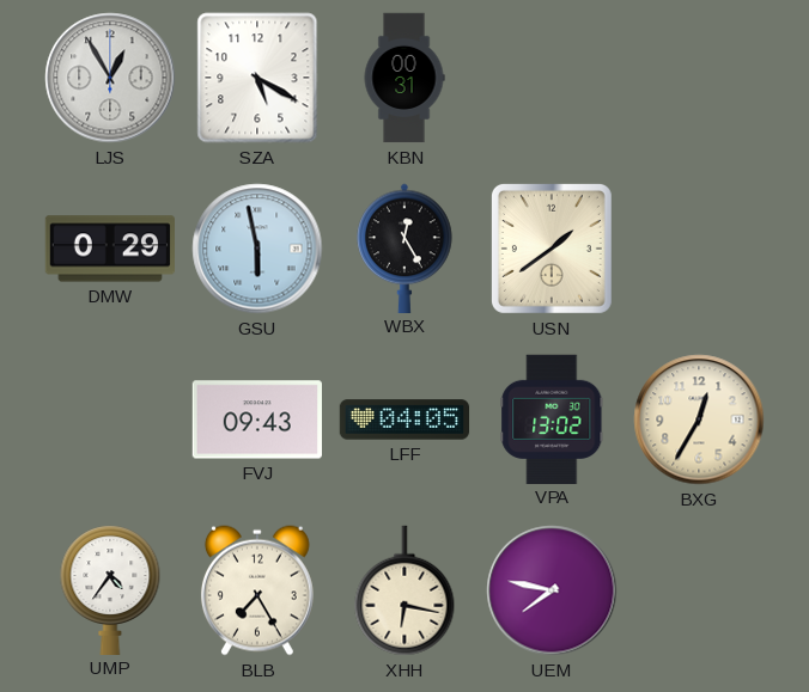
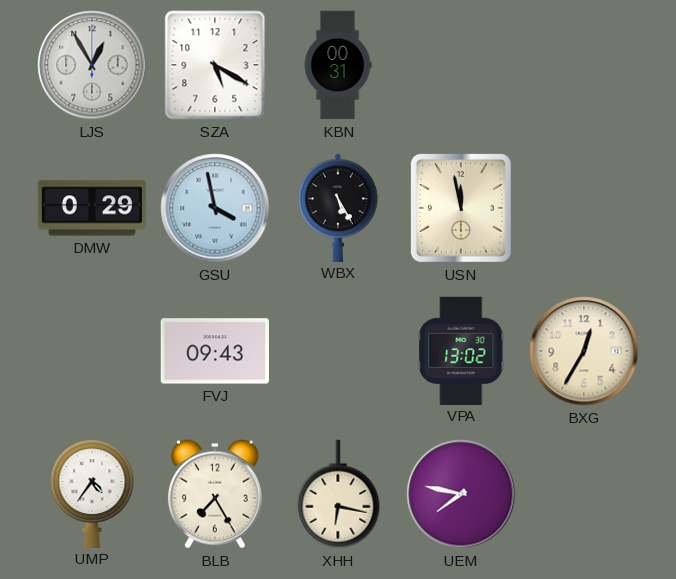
GSU: 5:58 -> 3:58 (215, 208)
WBX: 12:25 -> 5:25 (338, 207)
USN: 1:39 -> 11:58 (461, 208)
LFF: 04:05 -> none (404, 420)
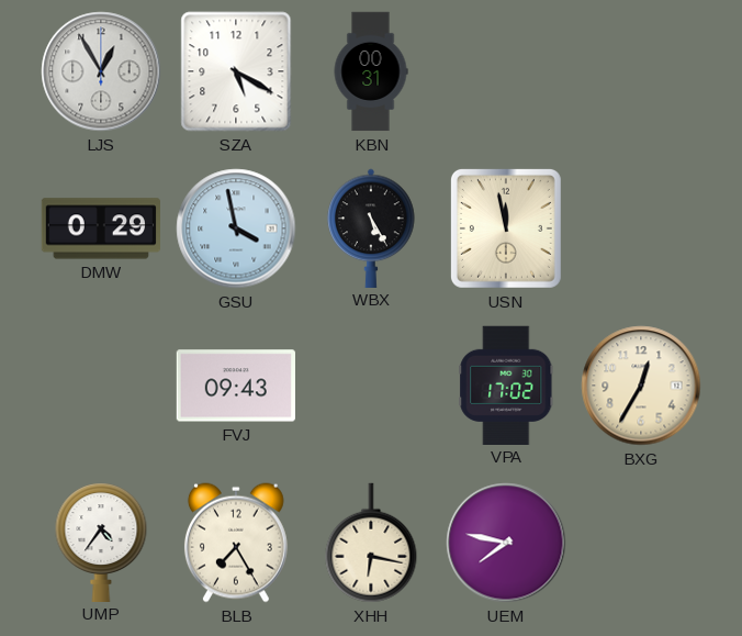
VPA: 13:02 -> 17:02 (506, 384)
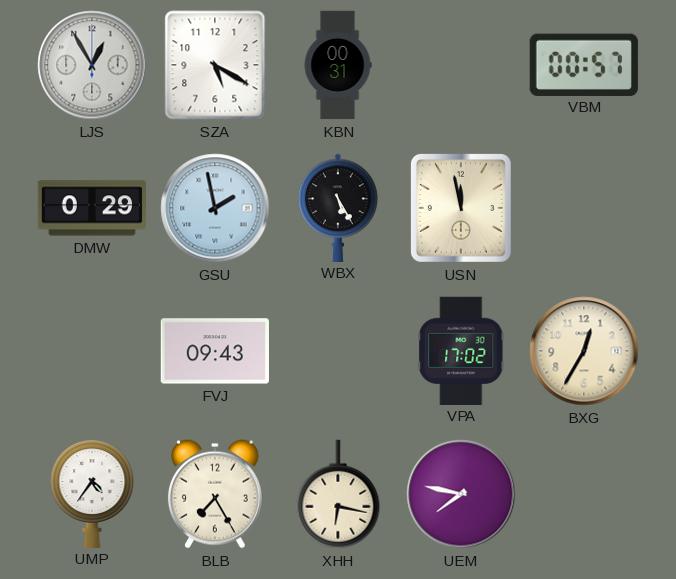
VBM: none -> 00:57 (584, 64)
GSU: 3:58 -> 1:58 (215, 208)
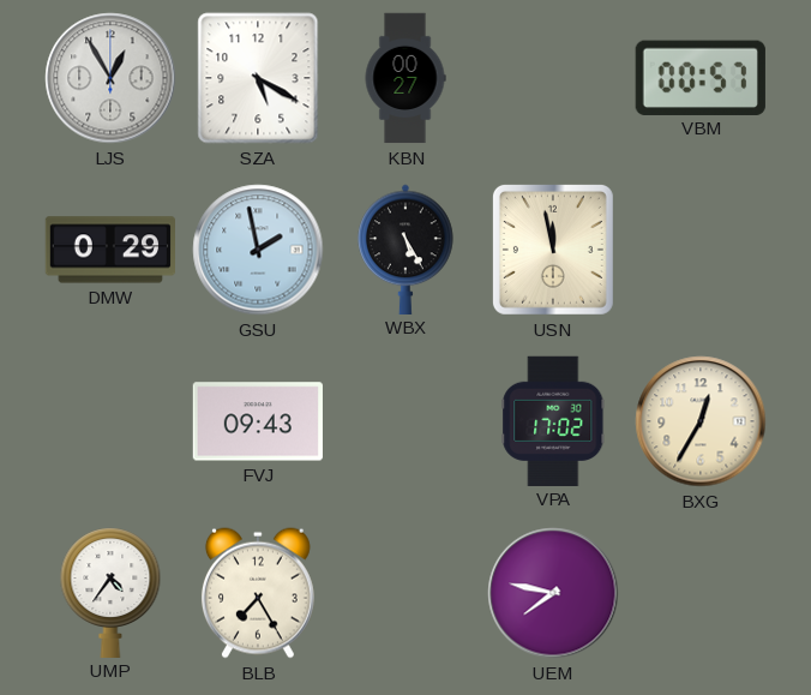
KBN: 00:31 -> 00:27 (405, 78)
XHH: 6:17 -> none (338, 494)
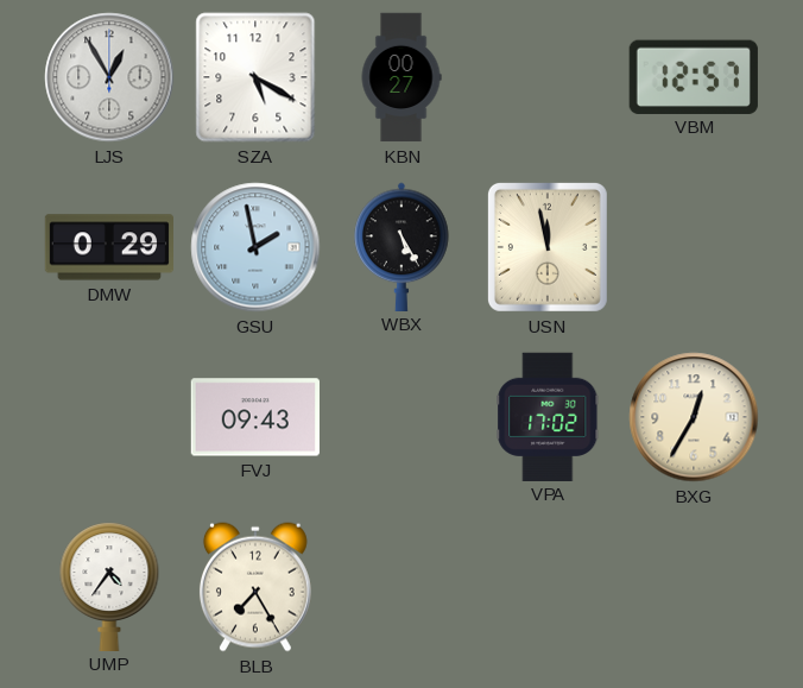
VBM: 00:57 -> 12:57 (694, 76)
UEM: 7:47 -> none (553, 593)
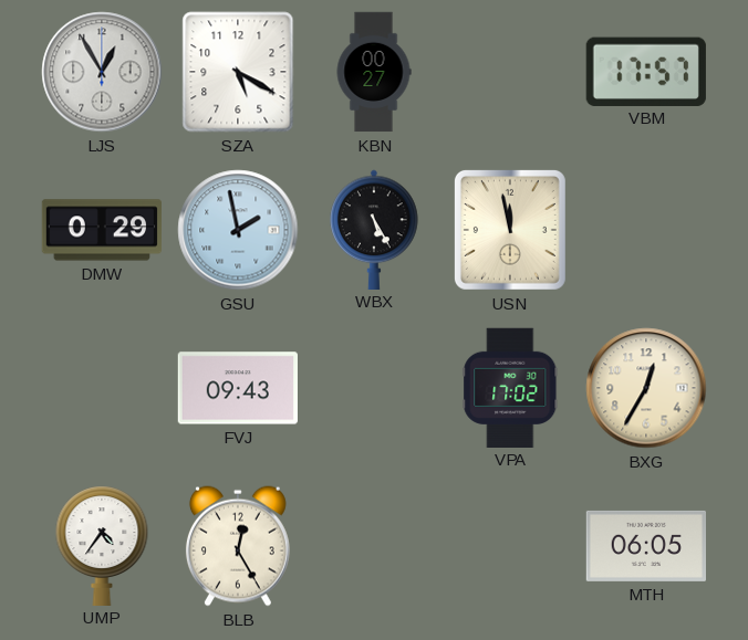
VBM: 12:57 -> 17:57 (646, 71)
BLB: 7:25 -> 12:25 (238, 546)
MTH: none -> 06:05 (645, 546)
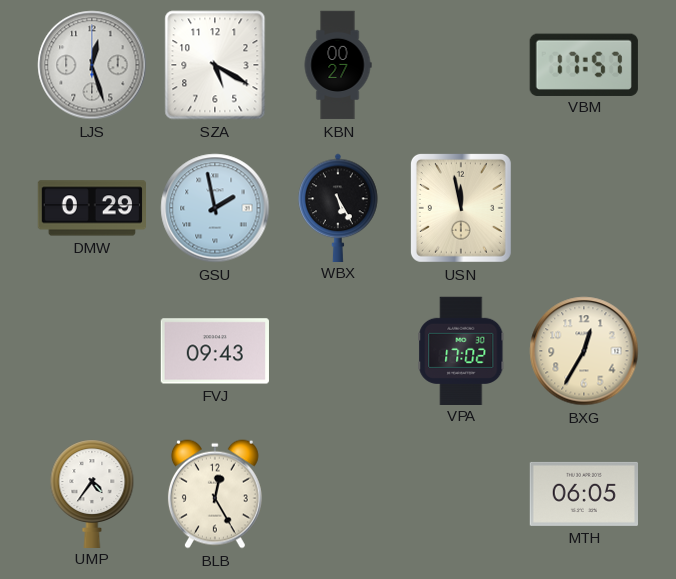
LJS: 12:55 -> 12:27 (92, 65)
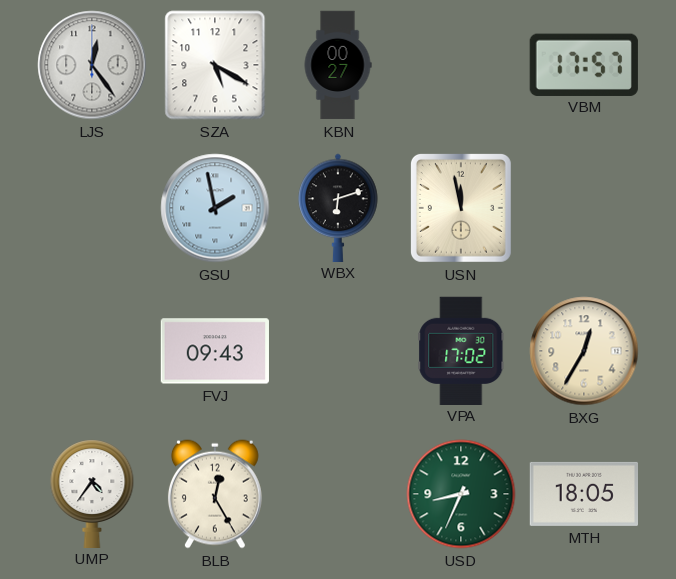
LJS: 12:27 -> 12:24 (92, 65)
DMW: 0:29 -> none (91, 208)
WBX: 5:25 -> 6:12 (338, 207)
USD: none -> 8:34 (461, 494)
MTH: 06:05 -> 18:05 (583, 494)
